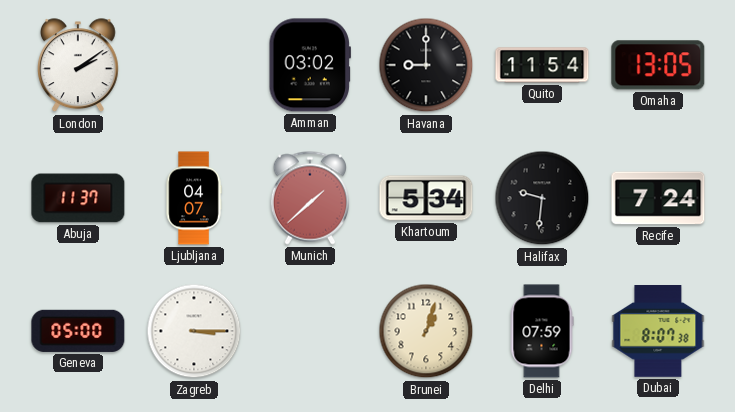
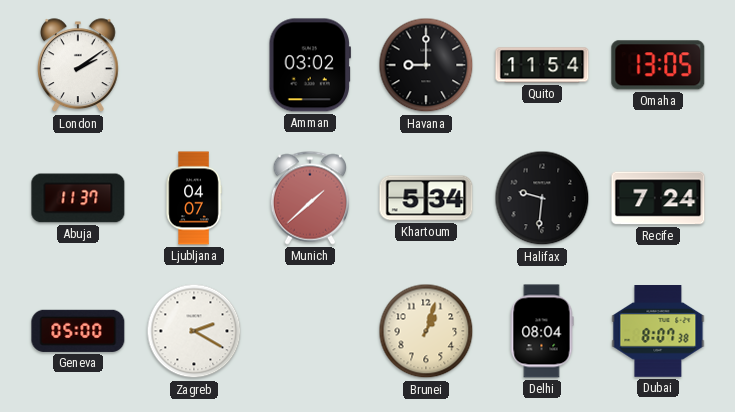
Zagreb: 3:15 -> 2:20 (194, 331)
Delhi: 07:59 -> 08:04 (542, 331)
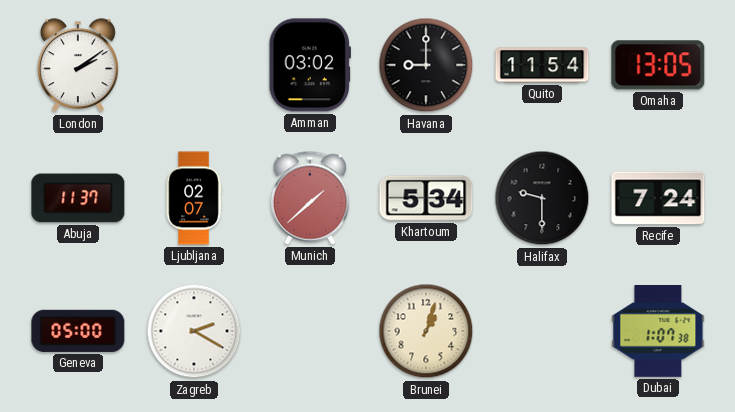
Ljubljana: 04:07 -> 02:07 (194, 198)
Halifax: 9:31 -> 9:30 (542, 198)
Delhi: 08:04 -> none (542, 331)
Dubai: 8:07 -> 1:07 (658, 332)
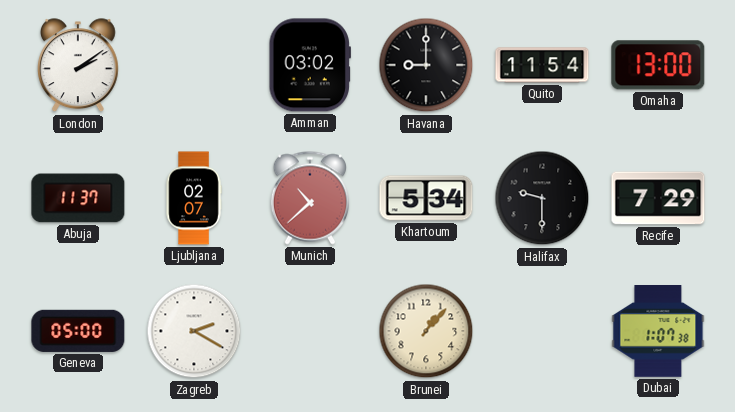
Omaha: 13:05 -> 13:00 (658, 65)
Munich: 1:38 -> 10:38 (309, 198)
Recife: 7:24 -> 7:29 (658, 198)
Brunei: 1:03 -> 1:07 (426, 331)
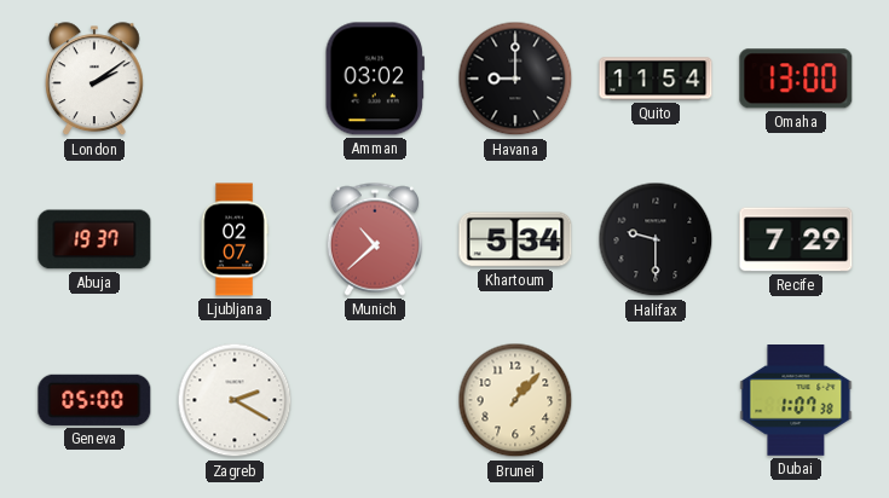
Abuja: 11:37 -> 19:37 (94, 239)
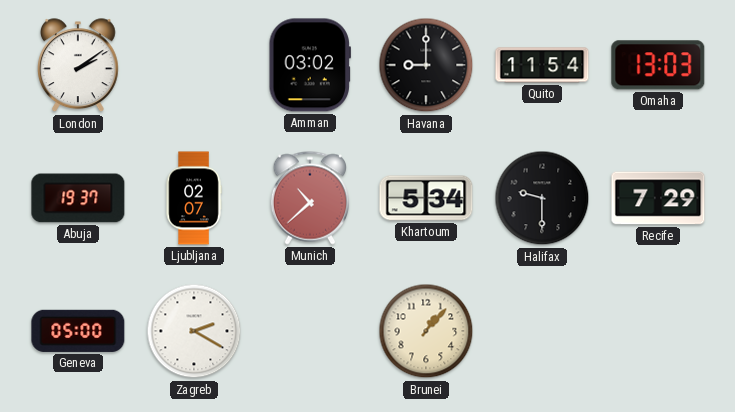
Omaha: 13:00 -> 13:03 (658, 65)
Dubai: 1:07 -> none (796, 401)
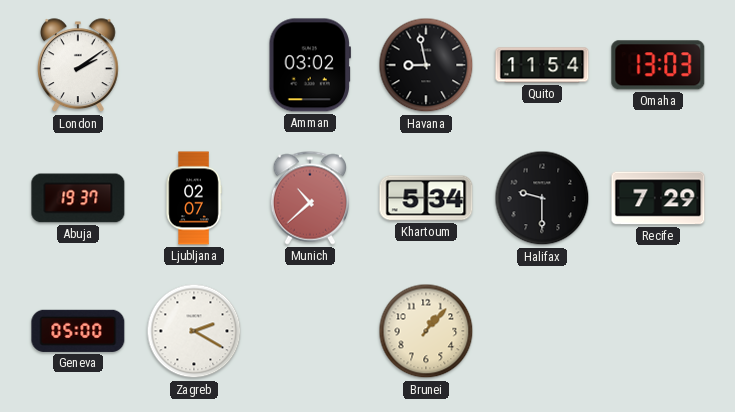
Havana: 9:00 -> 8:58 (426, 65)
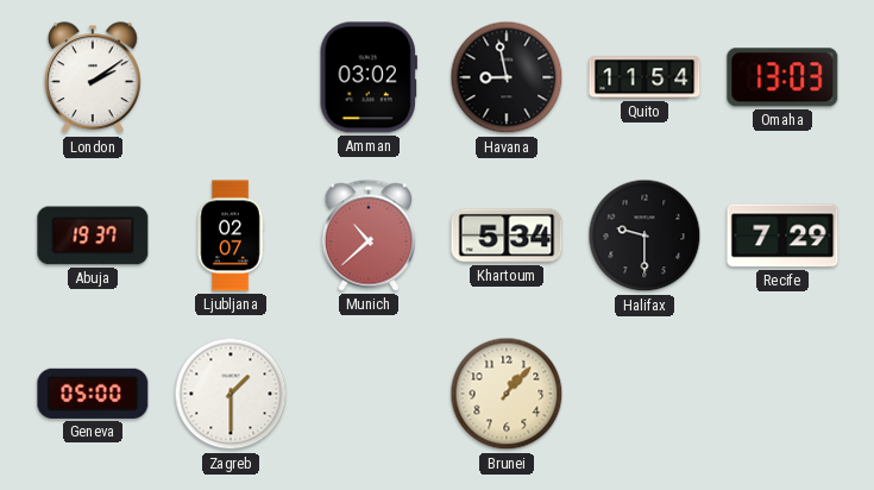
Zagreb: 2:20 -> 1:30 (231, 394)
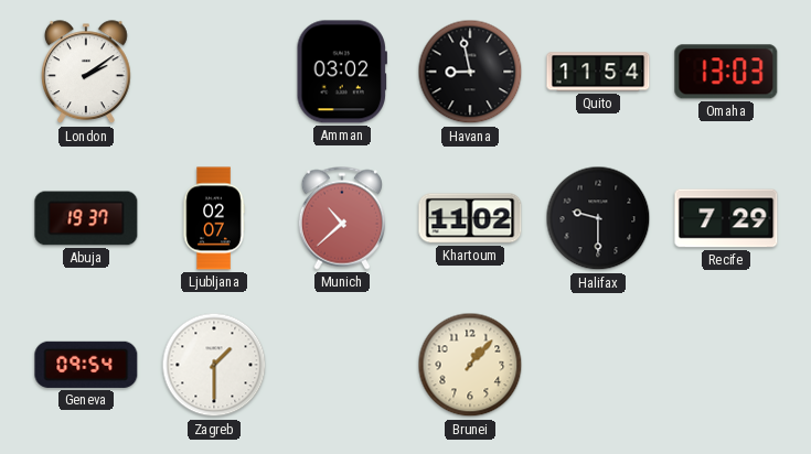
Khartoum: 5:34 -> 11:02 (470, 218)
Geneva: 05:00 -> 09:54 (86, 365)
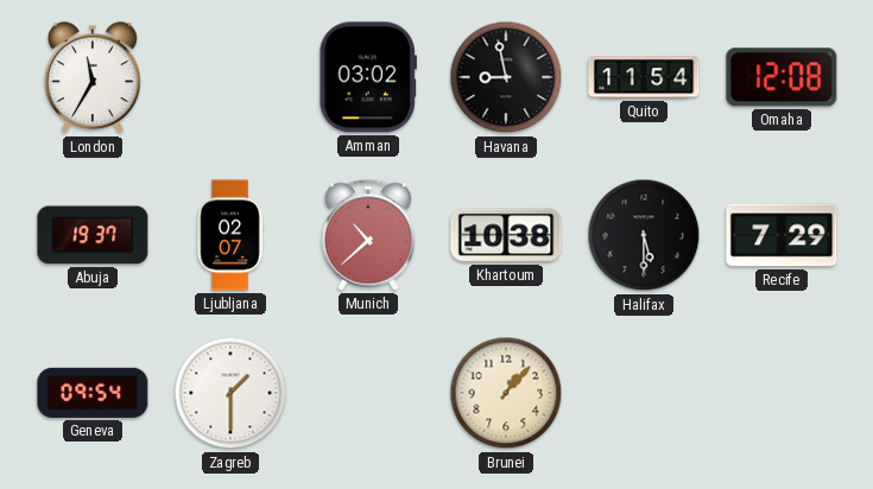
London: 2:09 -> 11:35 (94, 78)
Omaha: 13:03 -> 12:08 (782, 77)
Khartoum: 11:02 -> 10:38 (506, 235)
Halifax: 9:30 -> 5:30 (644, 235)
